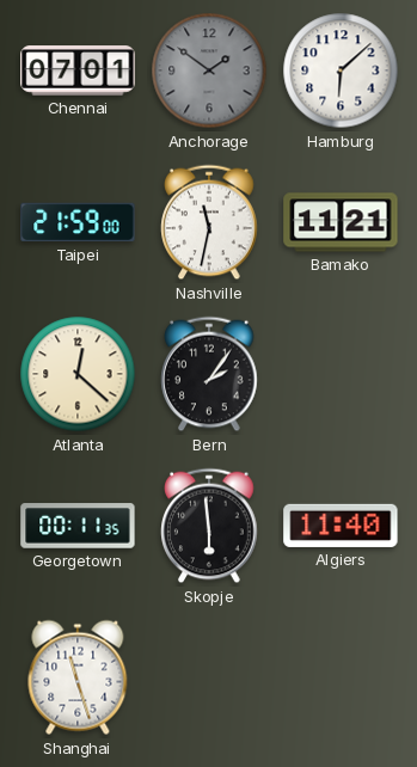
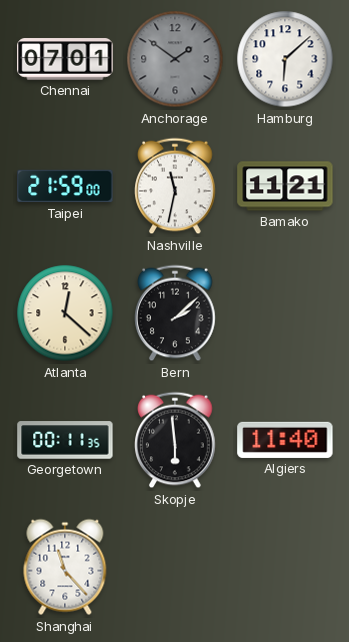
Bern: 2:06 -> 2:08 (175, 313)
Shanghai: 11:27 -> 11:23 (65, 567)
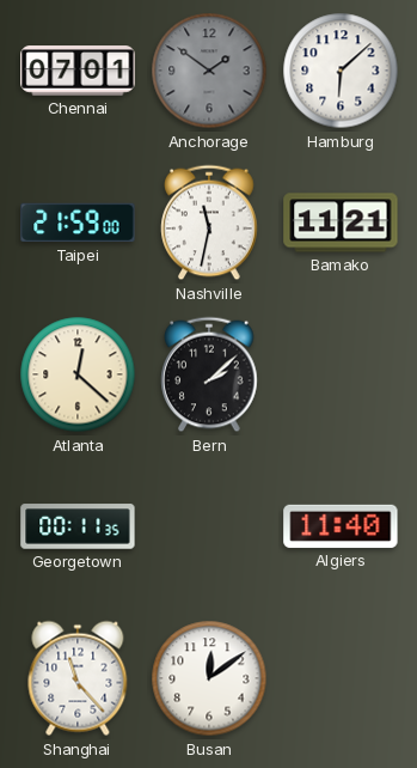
Skopje: 5:59 -> none (175, 440)
Busan: none -> 12:09 (209, 678)
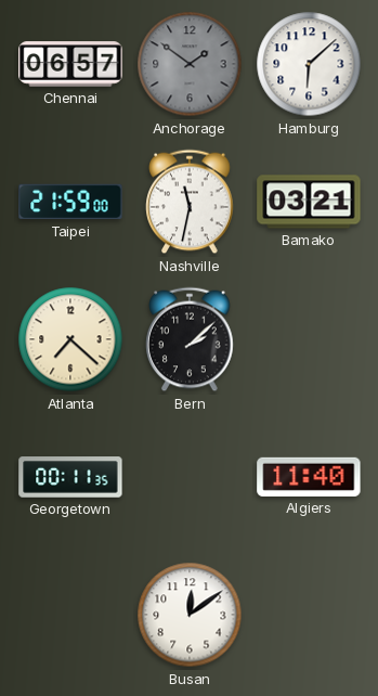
Chennai: 07:01 -> 06:57 (70, 64)
Bamako: 11:21 -> 03:21 (309, 202)
Atlanta: 12:22 -> 7:22 (70, 339)
Shanghai: 11:23 -> none (78, 678)
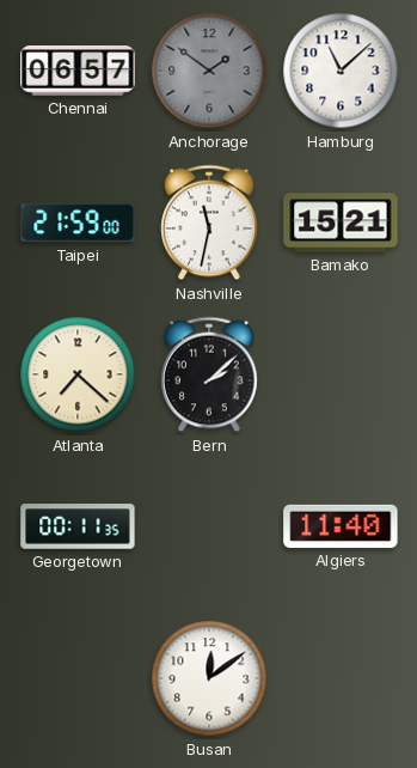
Hamburg: 6:08 -> 11:08 (341, 71)
Bamako: 03:21 -> 15:21 (341, 223)
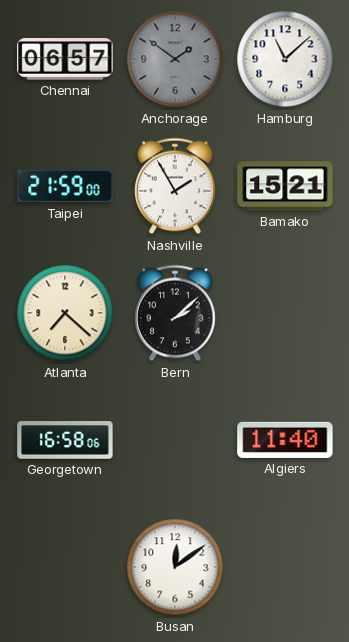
Nashville: 11:32 -> 1:55 (175, 186)
Georgetown: 00:11 -> 16:58 (65, 440)
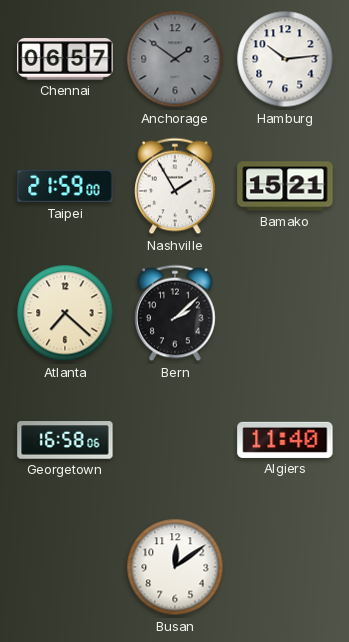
Hamburg: 11:08 -> 10:14 (285, 59)
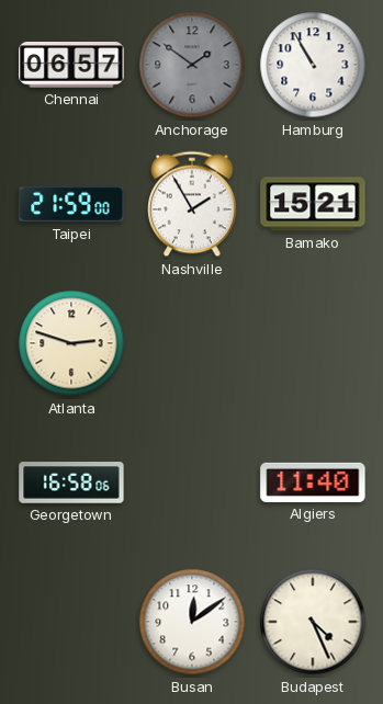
Hamburg: 10:14 -> 10:55 (313, 65)
Atlanta: 7:22 -> 2:48 (71, 343)
Bern: 2:08 -> none (175, 313)
Budapest: none -> 4:26 (313, 622)
